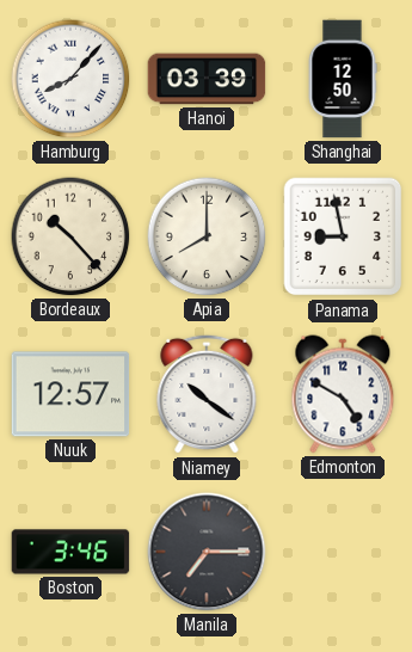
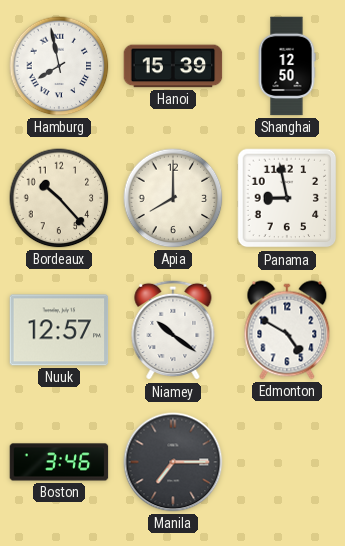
Hamburg: 8:07 -> 7:58 (59, 66)
Hanoi: 03:39 -> 15:39 (173, 66)
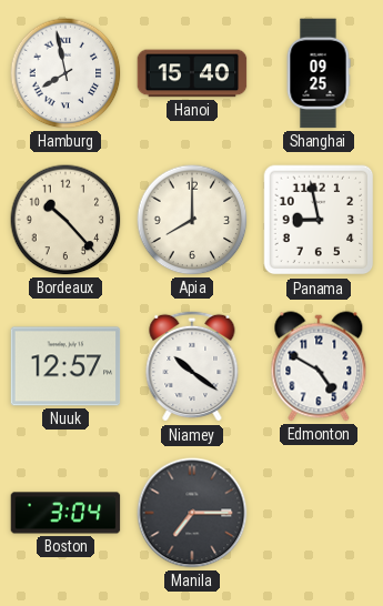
Hanoi: 15:39 -> 15:40 (192, 73)
Shanghai: 12:50 -> 09:25 (319, 73)
Boston: 3:46 -> 3:04 (65, 513)
